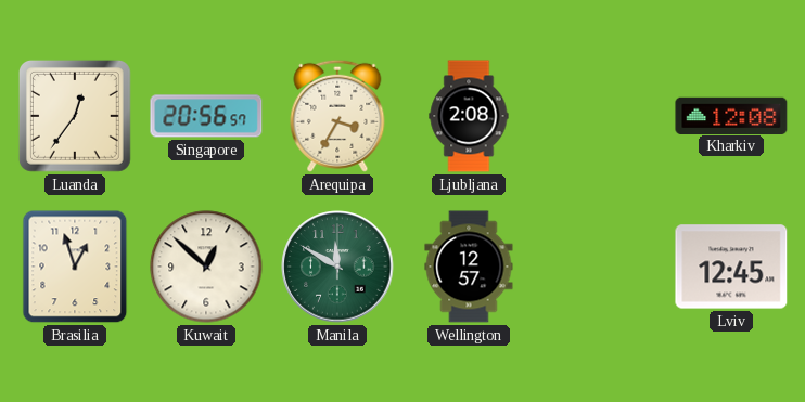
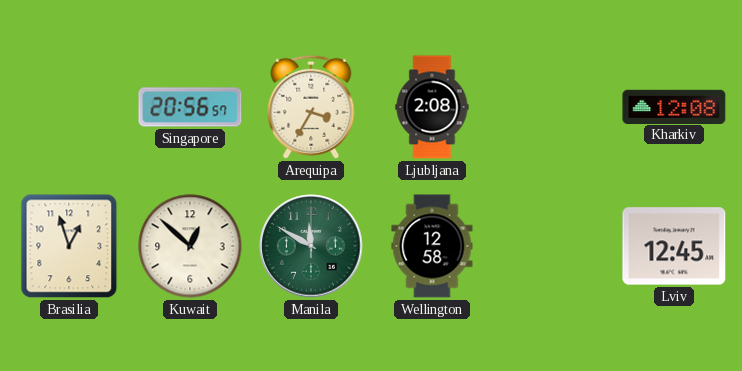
Luanda: 12:36 -> none (75, 116)
Wellington: 12:57 -> 12:58 (432, 246)
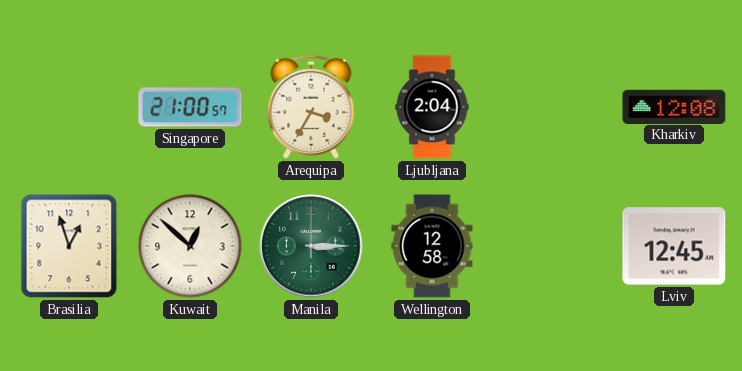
Singapore: 20:56 -> 21:00 (190, 107)
Ljubljana: 2:08 -> 2:04 (432, 107)
Manila: 11:50 -> 3:15 (311, 246)
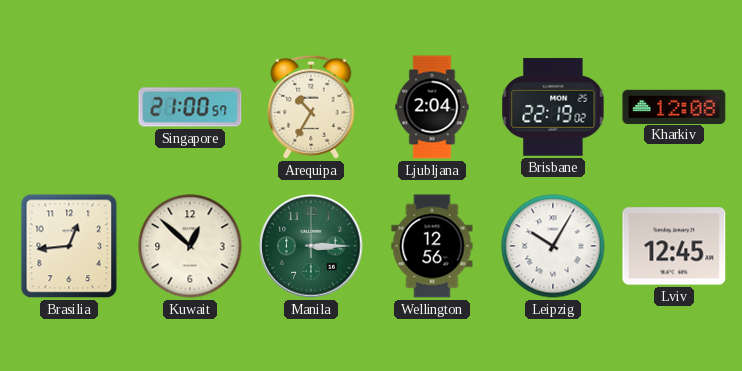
Arequipa: 3:35 -> 10:35 (311, 107)
Brisbane: none -> 22:19 (553, 107)
Brasilia: 12:57 -> 12:44 (69, 246)
Wellington: 12:58 -> 12:56 (432, 246)
Leipzig: none -> 10:05 (553, 246)
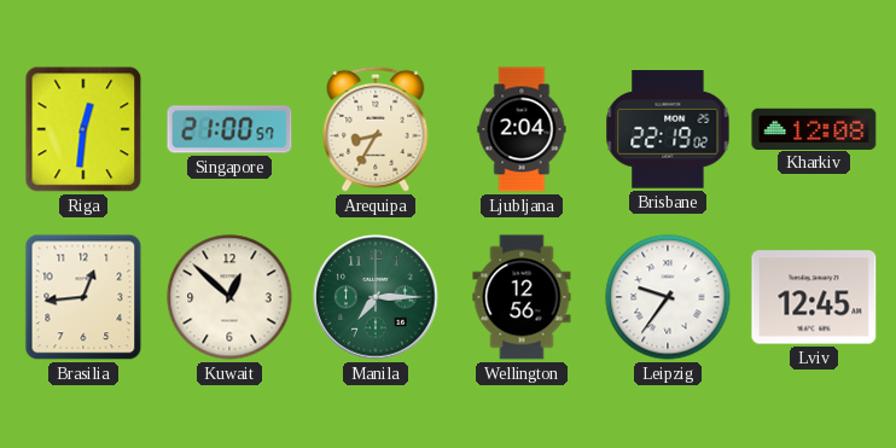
Riga: none -> 12:31 (83, 129)
Arequipa: 10:35 -> 8:35 (376, 129)
Manila: 3:15 -> 7:15 (376, 297)
Leipzig: 10:05 -> 9:36 (668, 297)
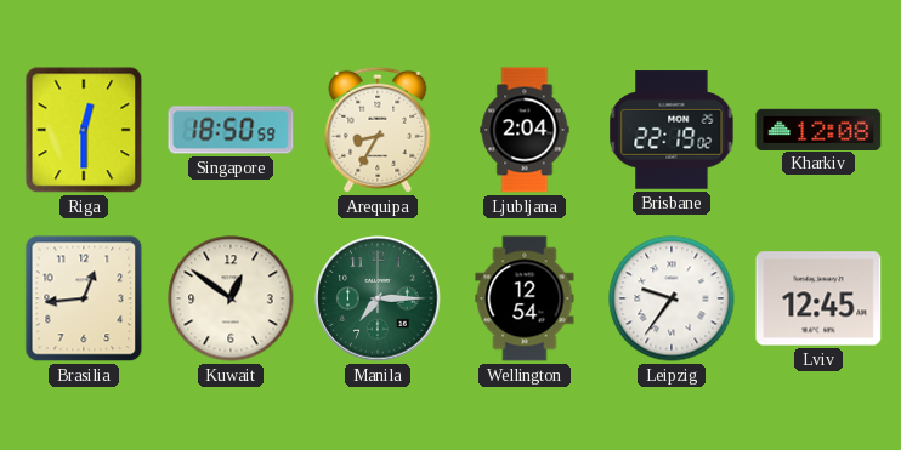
Riga: 12:31 -> 12:30 (84, 130)
Singapore: 21:00 -> 18:50 (231, 130)
Kuwait: 12:52 -> 12:51 (231, 298)
Wellington: 12:56 -> 12:54 (525, 298)
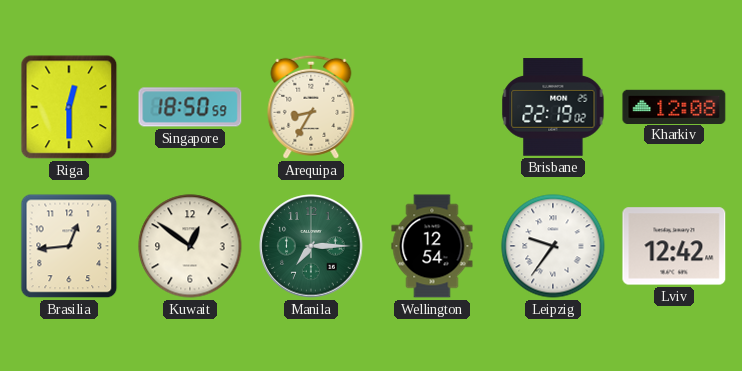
Ljubljana: 2:04 -> none (525, 130)
Lviv: 12:45 -> 12:42 (674, 246)
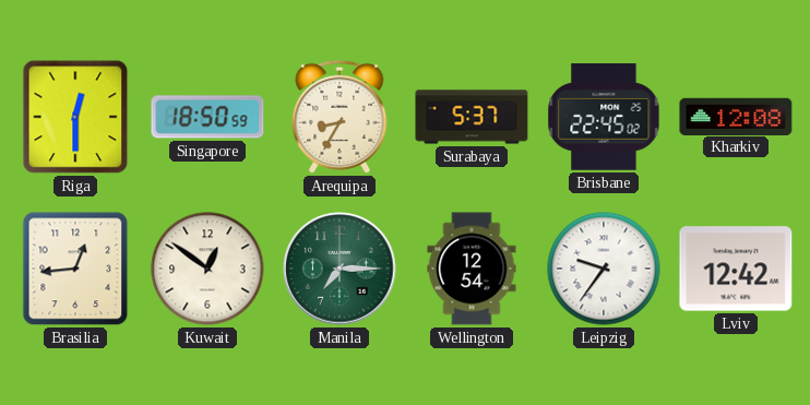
Surabaya: none -> 5:37 (472, 117)
Brisbane: 22:19 -> 22:45 (604, 117)
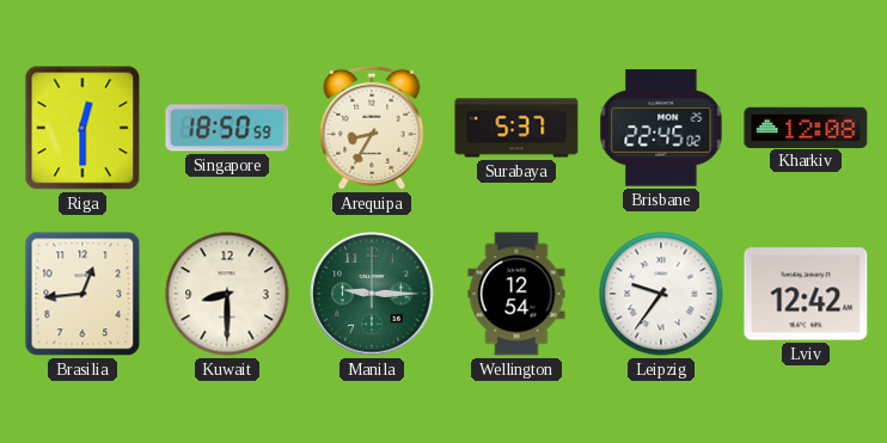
Kuwait: 12:51 -> 8:30 (227, 294)
Manila: 7:15 -> 9:15 (372, 294)
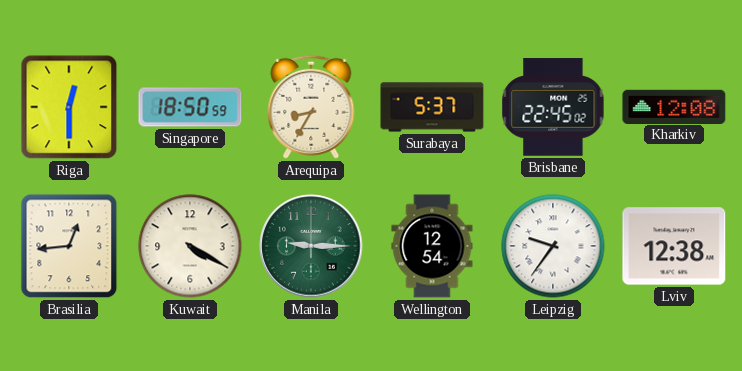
Kuwait: 8:30 -> 4:20 (190, 246)
Lviv: 12:42 -> 12:38 (674, 246)
